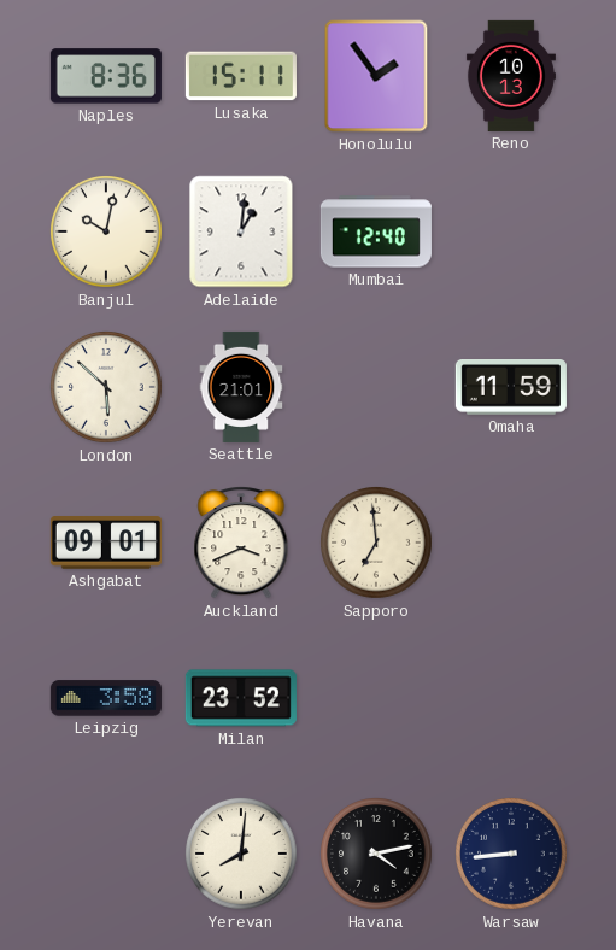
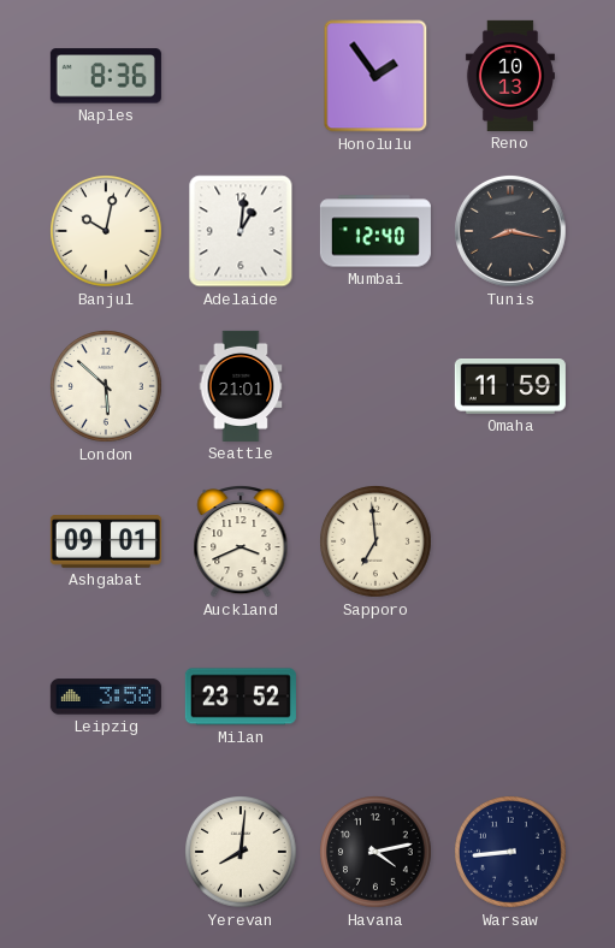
Lusaka: 15:11 -> none (241, 76)
Tunis: none -> 8:17 (510, 231)
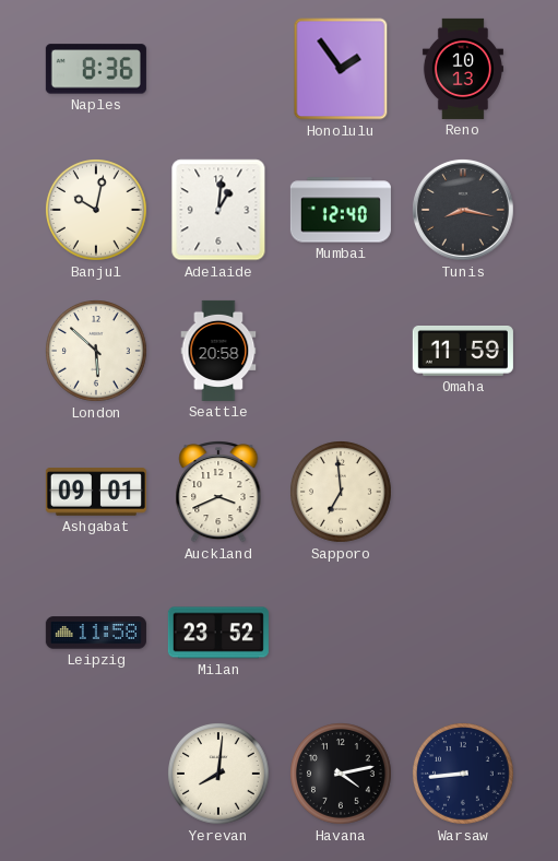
Seattle: 21:01 -> 20:58 (218, 351)
Leipzig: 3:58 -> 11:58 (96, 633)
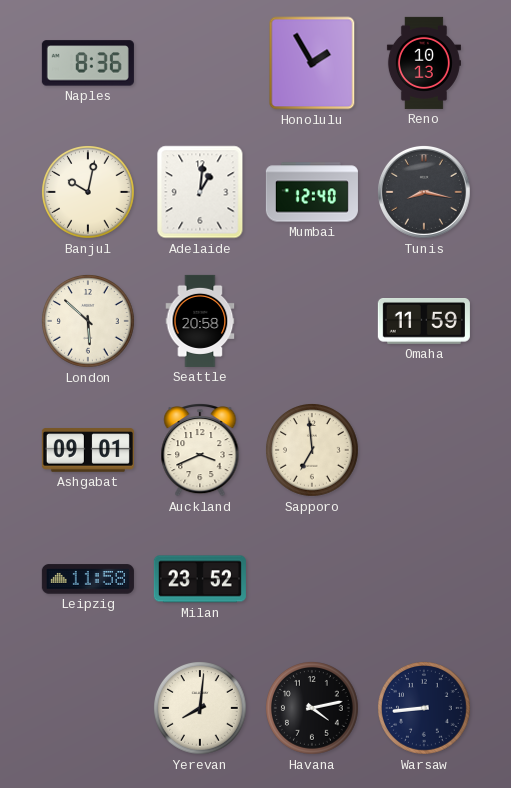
Honolulu: 1:54 -> 1:55 (312, 63)
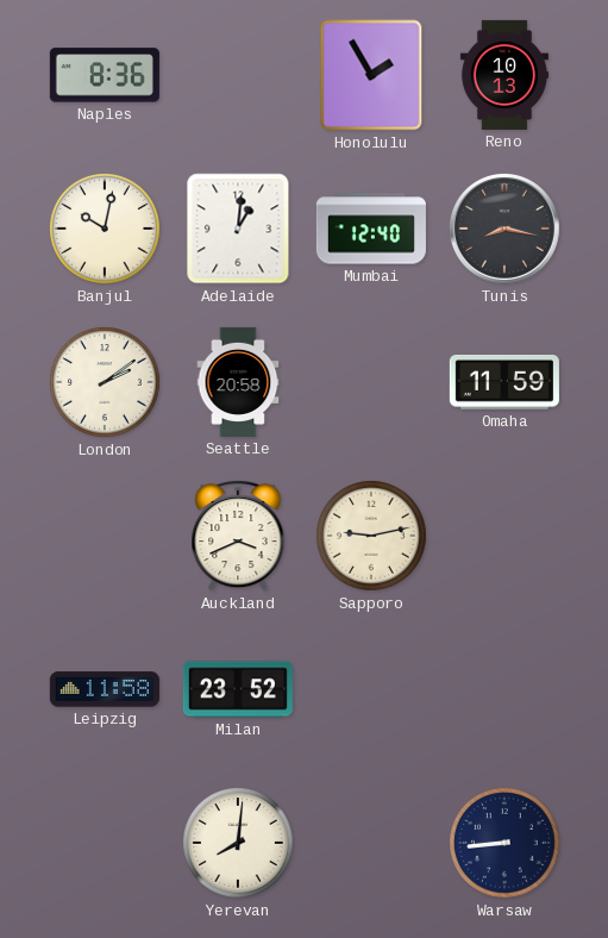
London: 5:52 -> 2:09 (106, 383)
Ashgabat: 09:01 -> none (88, 450)
Sapporo: 6:59 -> 9:13 (372, 537)
Havana: 4:13 -> none (313, 709)
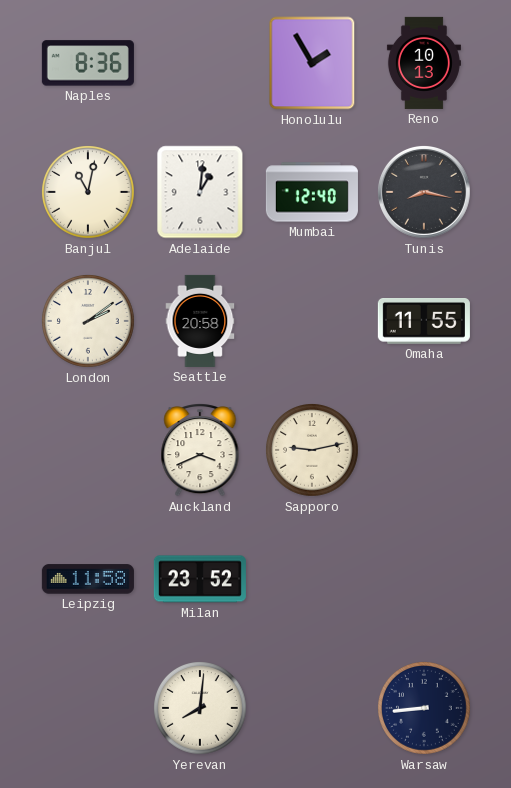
Banjul: 10:02 -> 11:02 (89, 193)
Omaha: 11:59 -> 11:55 (424, 322)
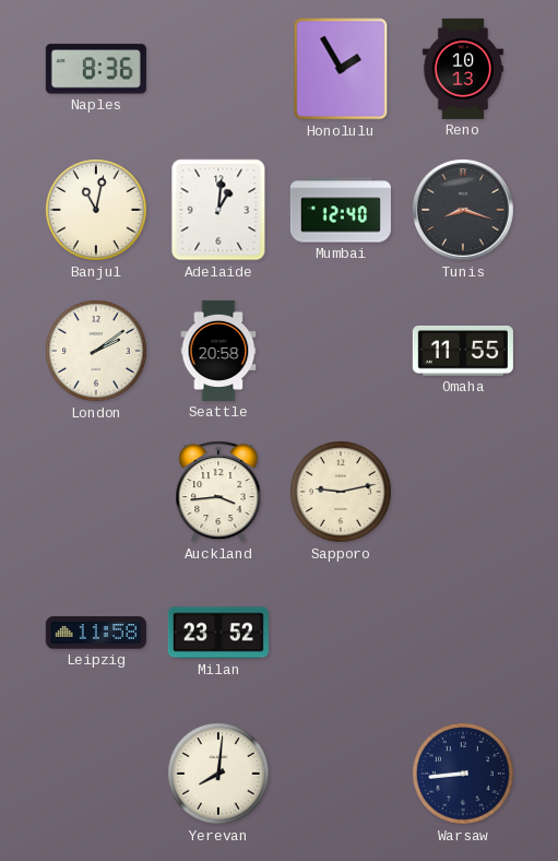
Tunis: 8:17 -> 8:18 (463, 210)
Auckland: 3:41 -> 3:44 (218, 493)
